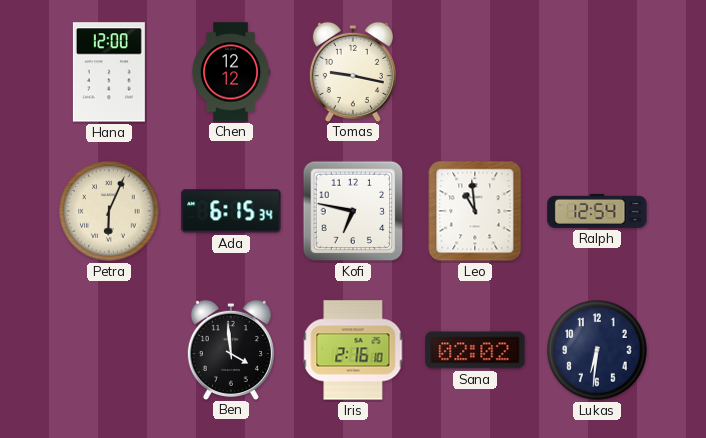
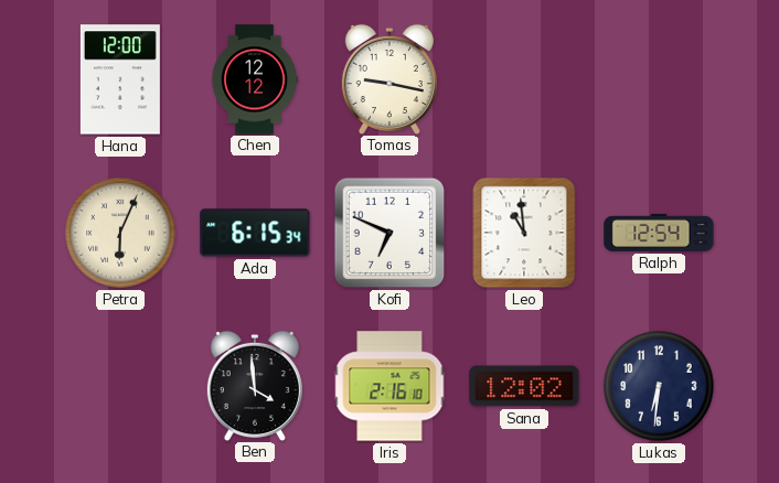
Kofi: 6:47 -> 6:49 (390, 233)
Sana: 02:02 -> 12:02 (524, 386)
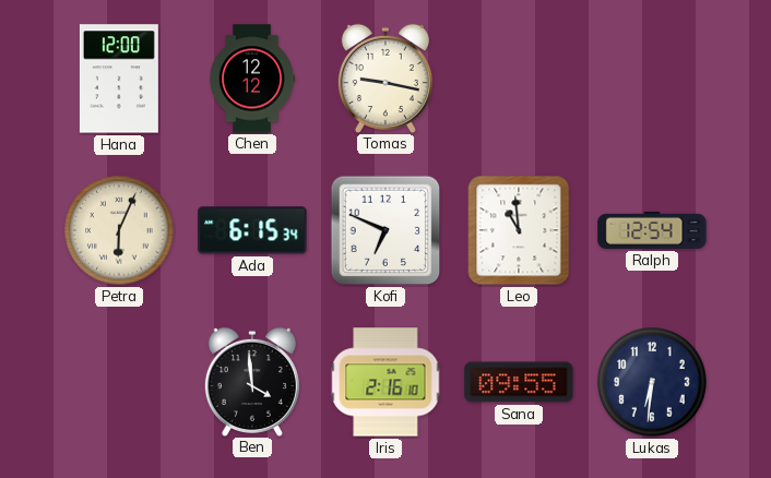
Sana: 12:02 -> 09:55 (519, 382)
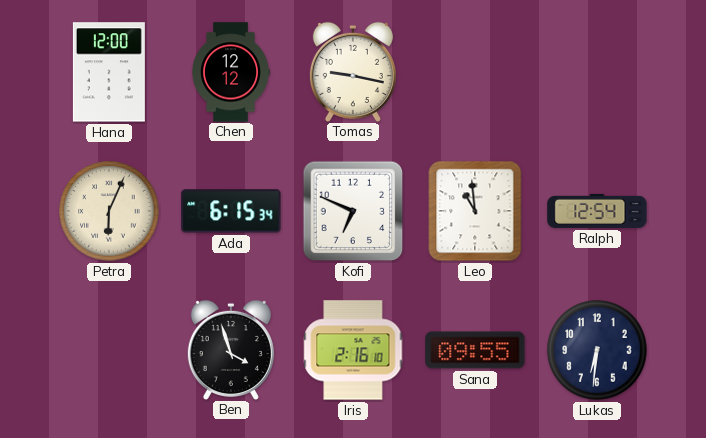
Ben: 3:59 -> 3:57 (231, 349)
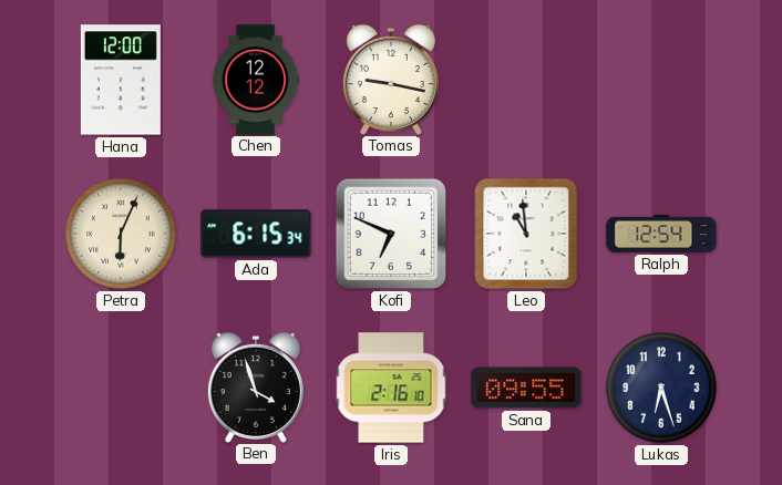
Lukas: 6:31 -> 6:27 (661, 388)
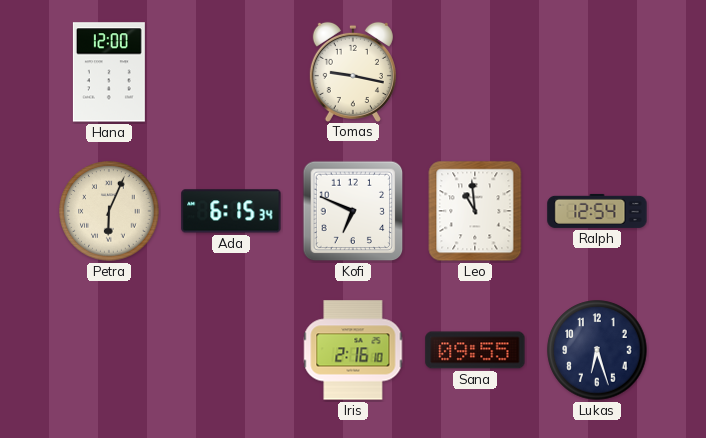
Chen: 12:12 -> none (255, 80)
Ben: 3:57 -> none (256, 386)
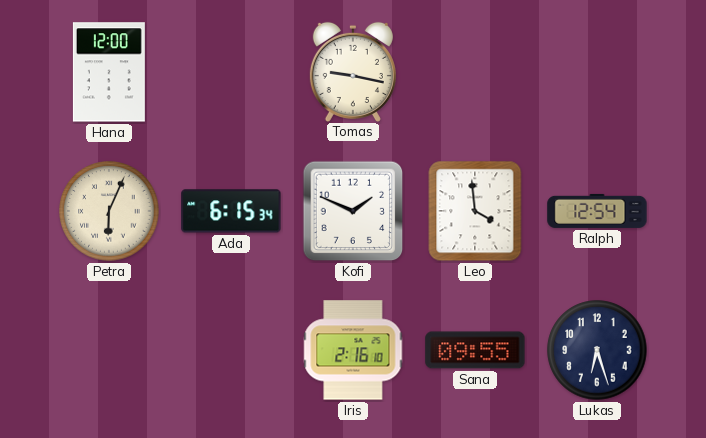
Kofi: 6:49 -> 1:49 (353, 211)
Leo: 10:59 -> 3:59 (475, 211)
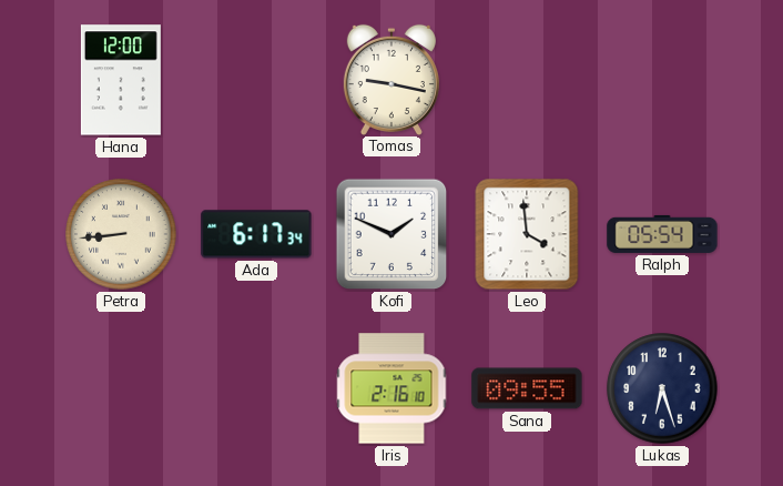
Petra: 6:04 -> 8:44 (121, 234)
Ada: 6:15 -> 6:17 (256, 234)
Ralph: 12:54 -> 05:54 (662, 234)
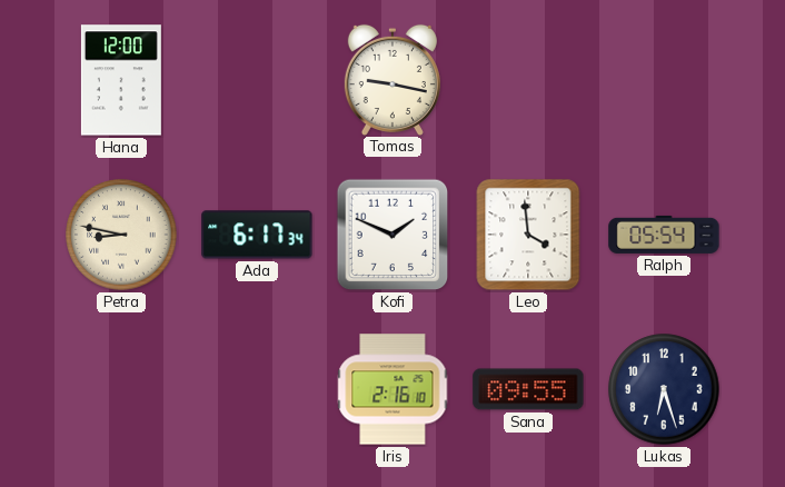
Petra: 8:44 -> 8:47 (121, 235)
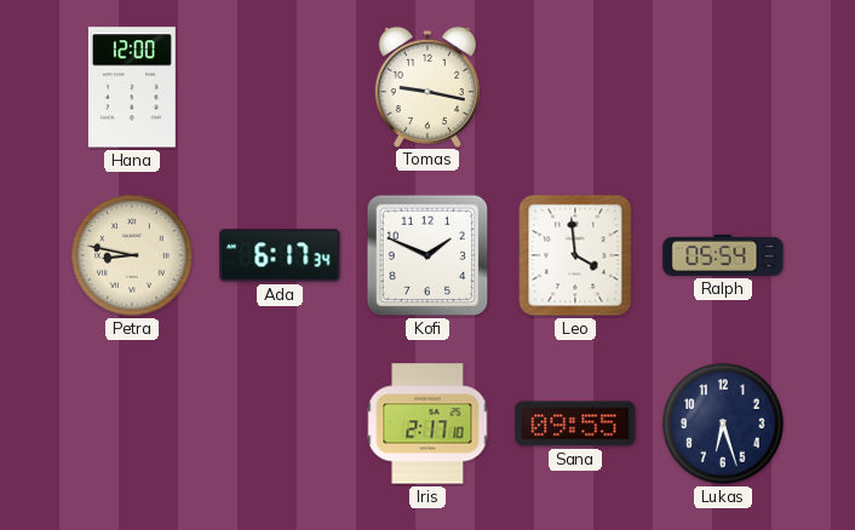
Iris: 2:16 -> 2:17 (427, 424)
